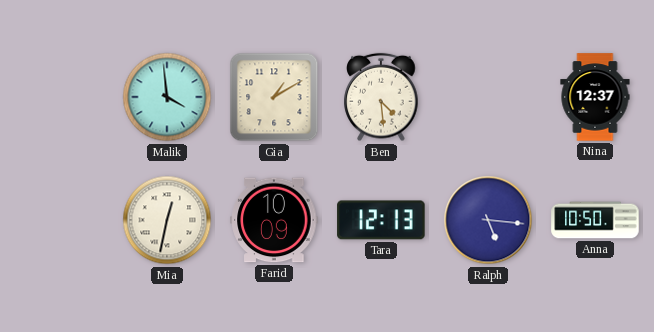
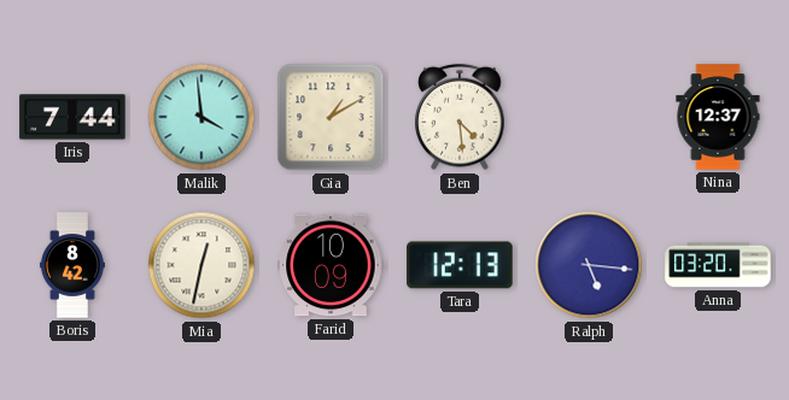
Iris: none -> 7:44 (72, 117)
Boris: none -> 8:42 (72, 265)
Anna: 10:50 -> 03:20 (718, 265)
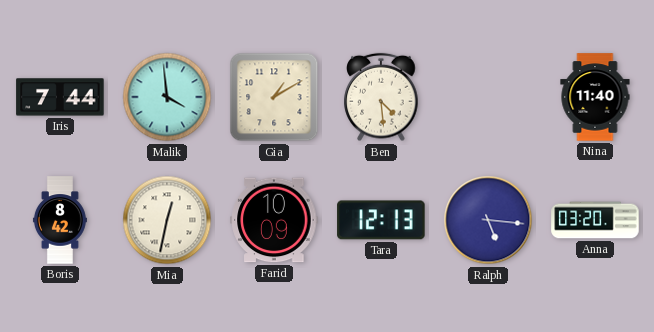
Nina: 12:37 -> 11:40 (595, 97)
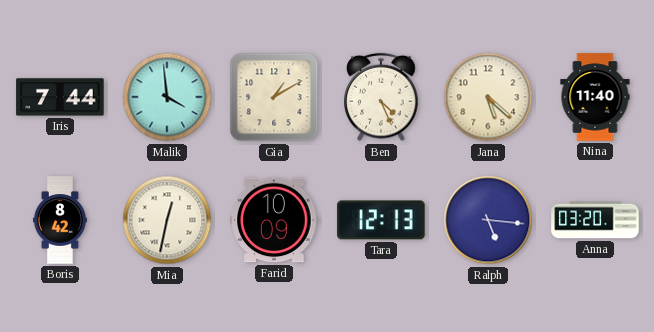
Ben: 4:29 -> 4:26 (381, 97)
Jana: none -> 5:22 (488, 97)
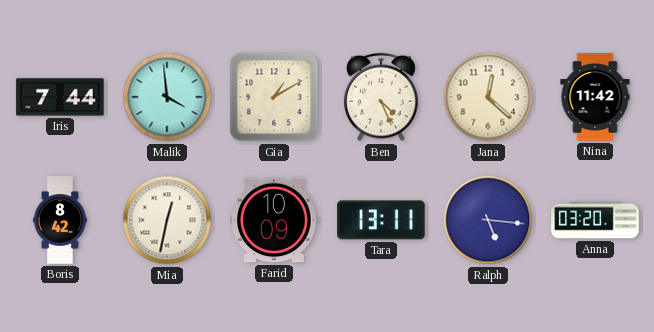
Jana: 5:22 -> 12:22 (488, 97)
Nina: 11:40 -> 11:42 (595, 97)
Tara: 12:13 -> 13:11 (381, 220)
